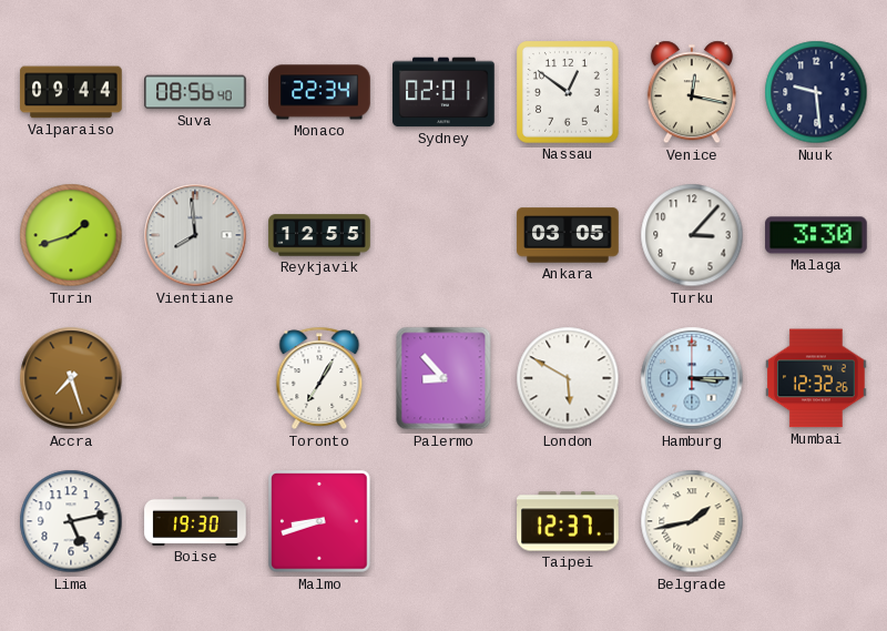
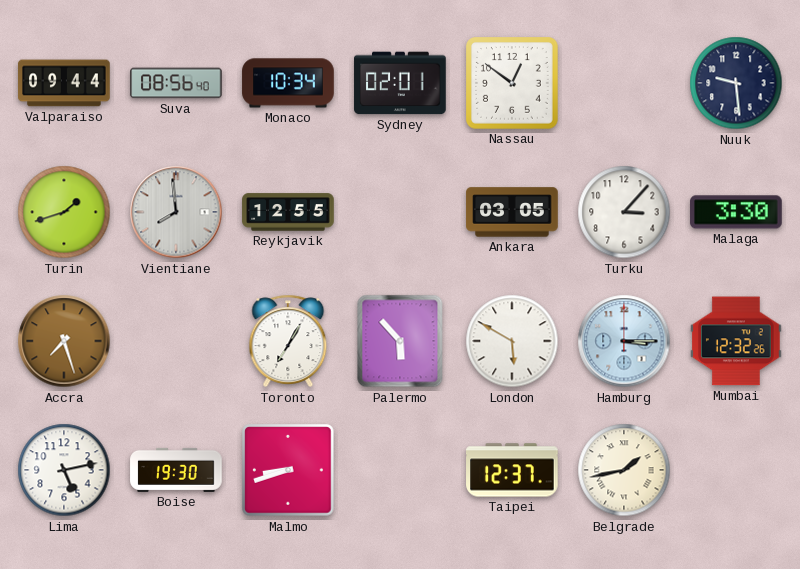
Monaco: 22:34 -> 10:34 (288, 83)
Venice: 12:17 -> none (692, 92)
Palermo: 8:53 -> 5:53 (400, 341)
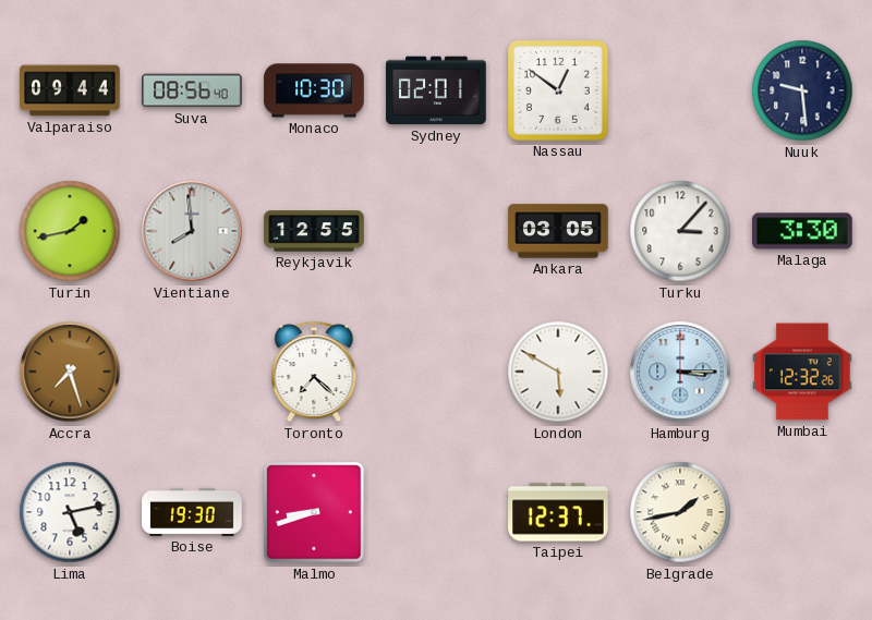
Monaco: 10:34 -> 10:30 (314, 90)
Turin: 1:42 -> 1:43 (70, 231)
Toronto: 7:05 -> 7:22 (314, 372)
Palermo: 5:53 -> none (400, 341)
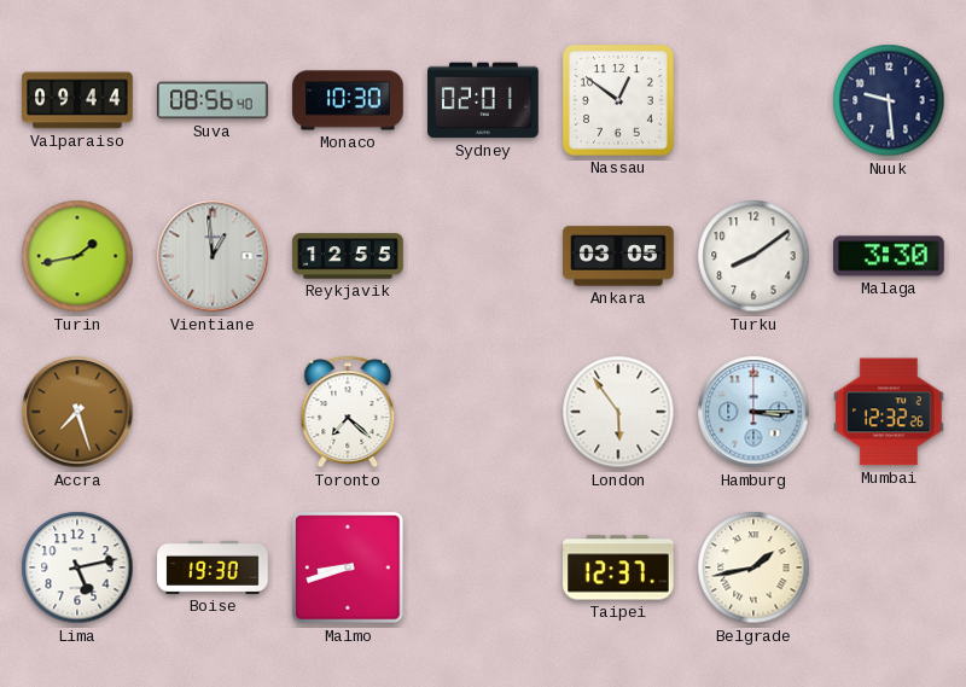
Vientiane: 7:59 -> 12:59 (213, 256)
Turku: 3:07 -> 8:09 (753, 256)
London: 5:50 -> 5:54 (618, 412)
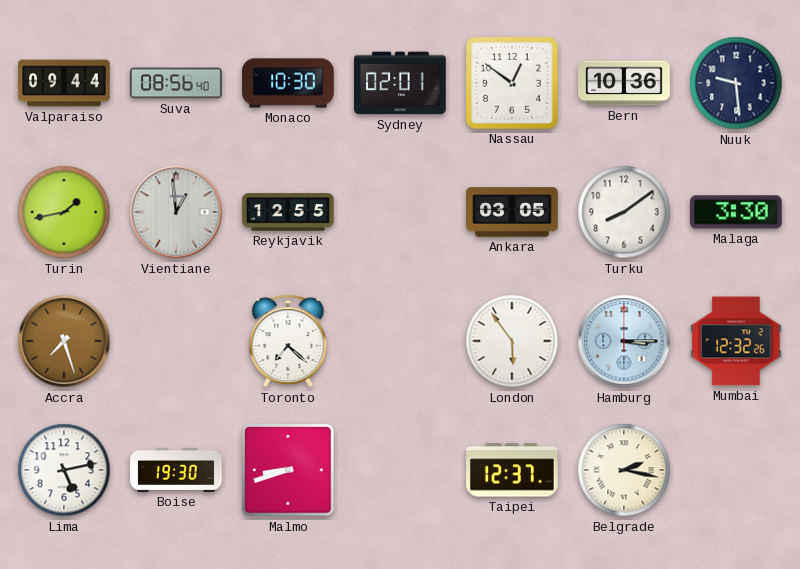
Bern: none -> 10:36 (624, 83)
Belgrade: 1:43 -> 2:17 (624, 470)
